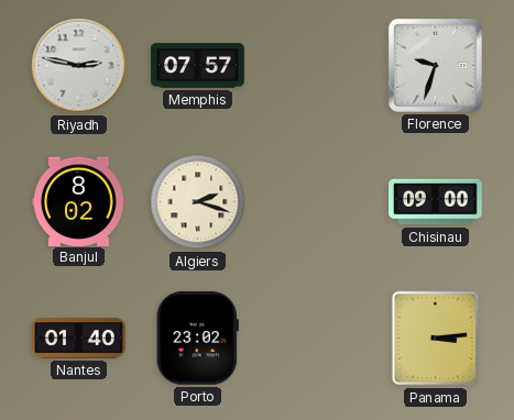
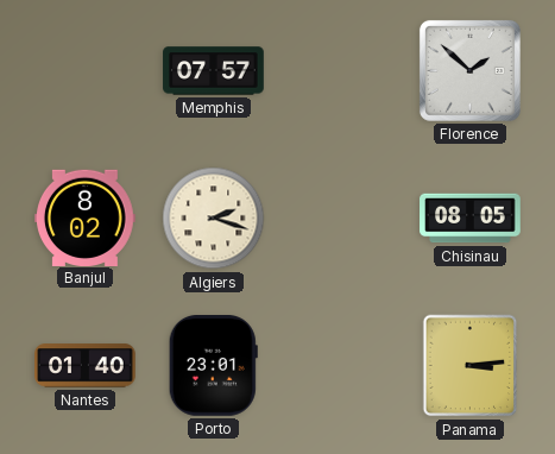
Riyadh: 2:47 -> none (79, 66)
Florence: 9:33 -> 1:52 (469, 70)
Chisinau: 09:00 -> 08:05 (471, 219)
Porto: 23:02 -> 23:01 (213, 366)
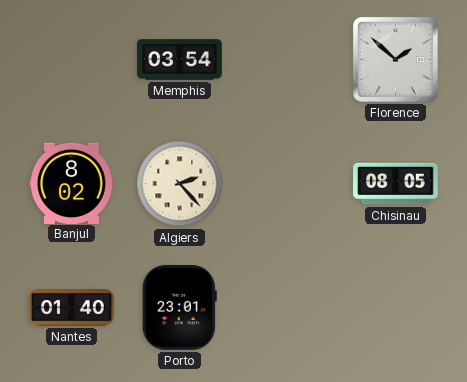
Memphis: 07:57 -> 03:54 (180, 60)
Algiers: 2:18 -> 2:23 (180, 184)
Panama: 3:14 -> none (471, 366)
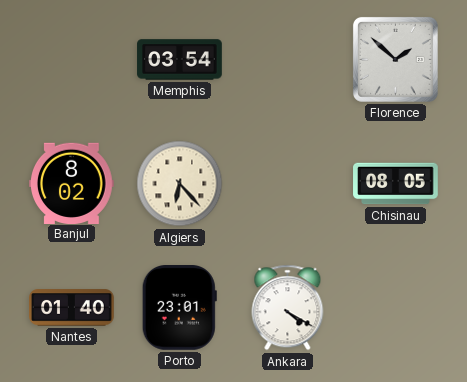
Algiers: 2:23 -> 6:23 (180, 184)
Ankara: none -> 4:20 (288, 308)
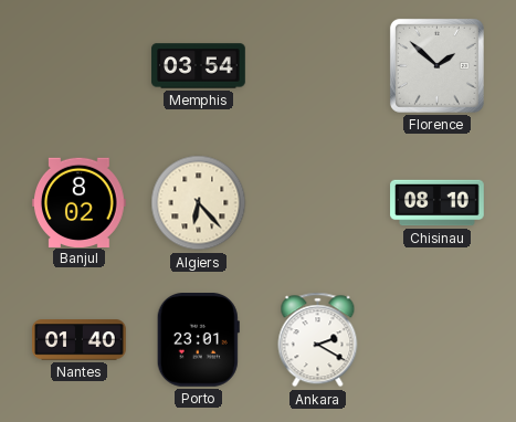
Chisinau: 08:05 -> 08:10 (438, 203)
Ankara: 4:20 -> 2:20 (318, 340)
